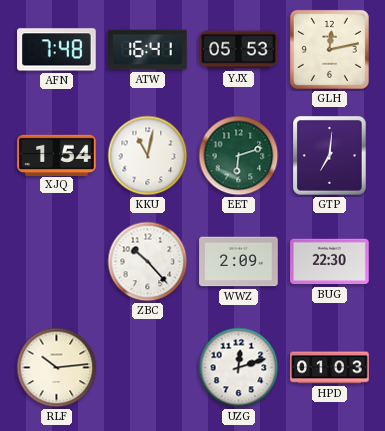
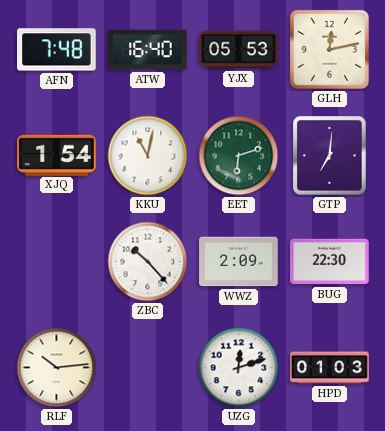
ATW: 16:41 -> 16:40 (148, 50)
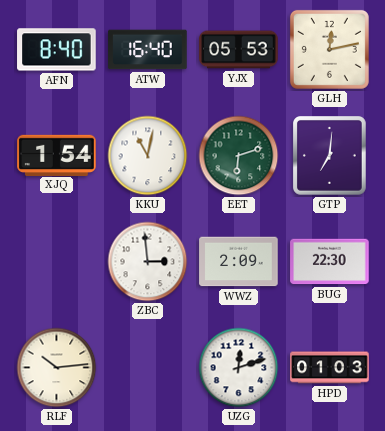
AFN: 7:48 -> 8:40 (57, 50)
ZBC: 10:23 -> 2:59 (148, 262)
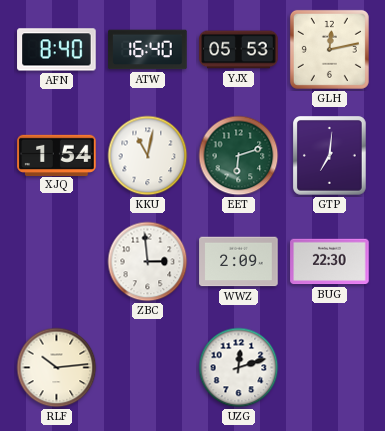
HPD: 01:03 -> none (330, 368)
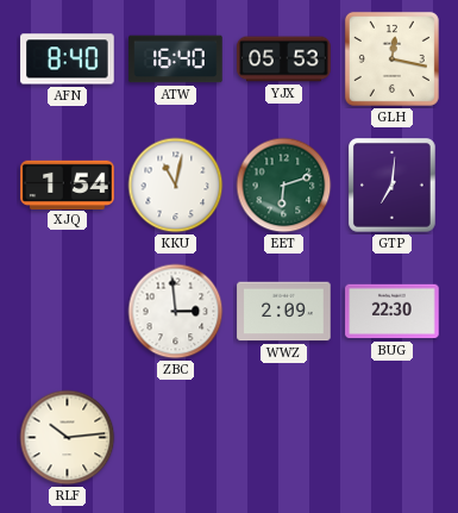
GLH: 12:13 -> 12:17 (391, 58)
UZG: 12:12 -> none (239, 368)
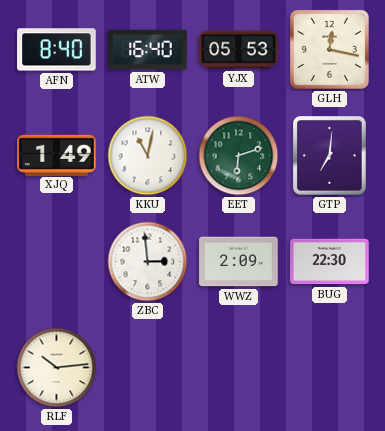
XJQ: 1:54 -> 1:49 (57, 155)
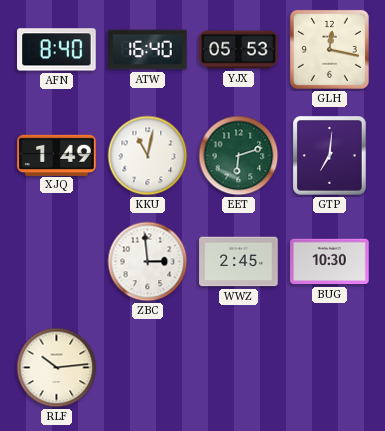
WWZ: 2:09 -> 2:45 (239, 262)
BUG: 22:30 -> 10:30 (330, 262)
